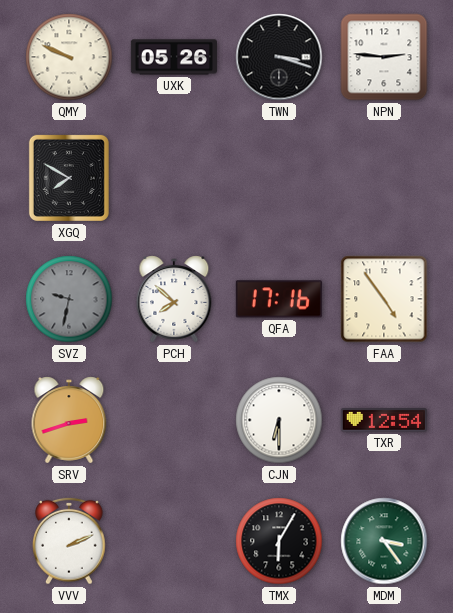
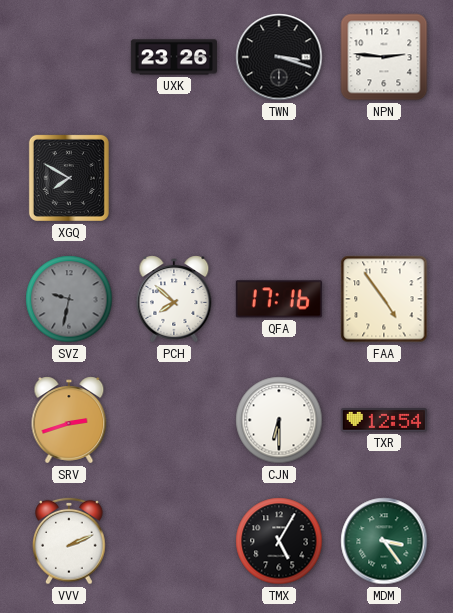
QMY: 9:49 -> none (69, 57)
UXK: 05:26 -> 23:26 (174, 57)
TMX: 6:05 -> 5:05 (279, 541)
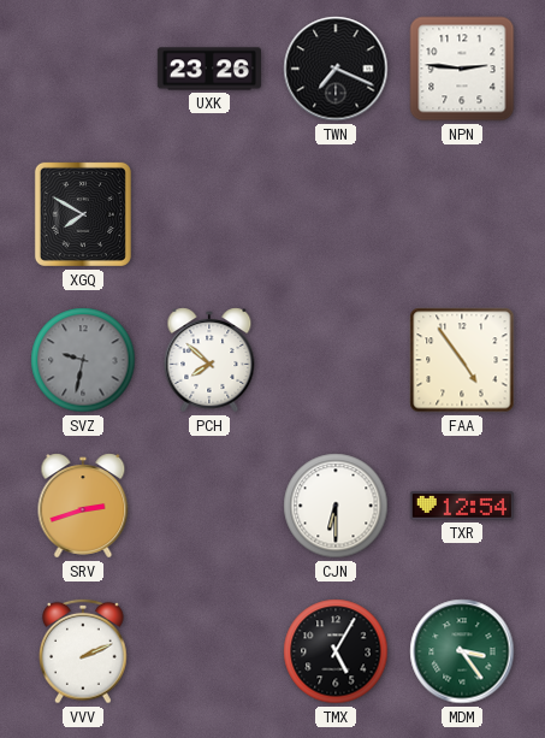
TWN: 3:18 -> 7:19 (336, 69)
QFA: 17:16 -> none (279, 299)
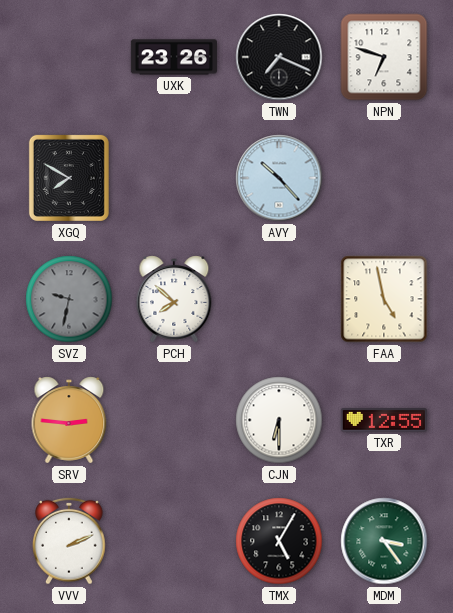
NPN: 2:46 -> 6:48 (384, 57)
AVY: none -> 10:23 (279, 178)
FAA: 4:54 -> 4:58 (384, 299)
SRV: 2:42 -> 2:46 (69, 420)
TXR: 12:54 -> 12:55 (384, 420)
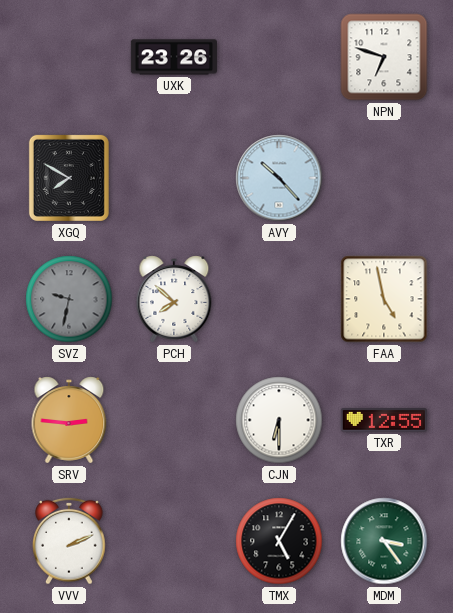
TWN: 7:19 -> none (279, 57)
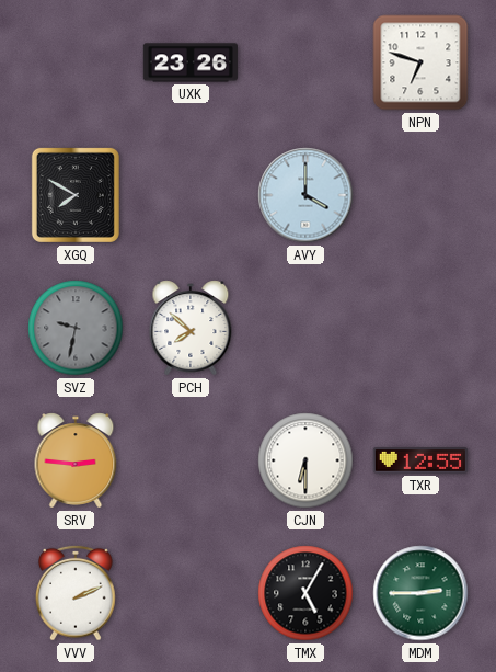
AVY: 10:23 -> 4:00 (305, 195)
FAA: 4:58 -> none (384, 299)
MDM: 3:24 -> 2:45 (420, 593)
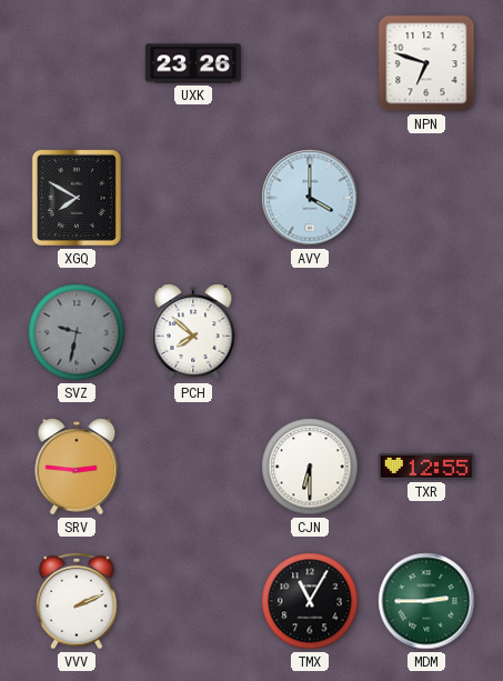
TMX: 5:05 -> 11:05 (310, 601)
